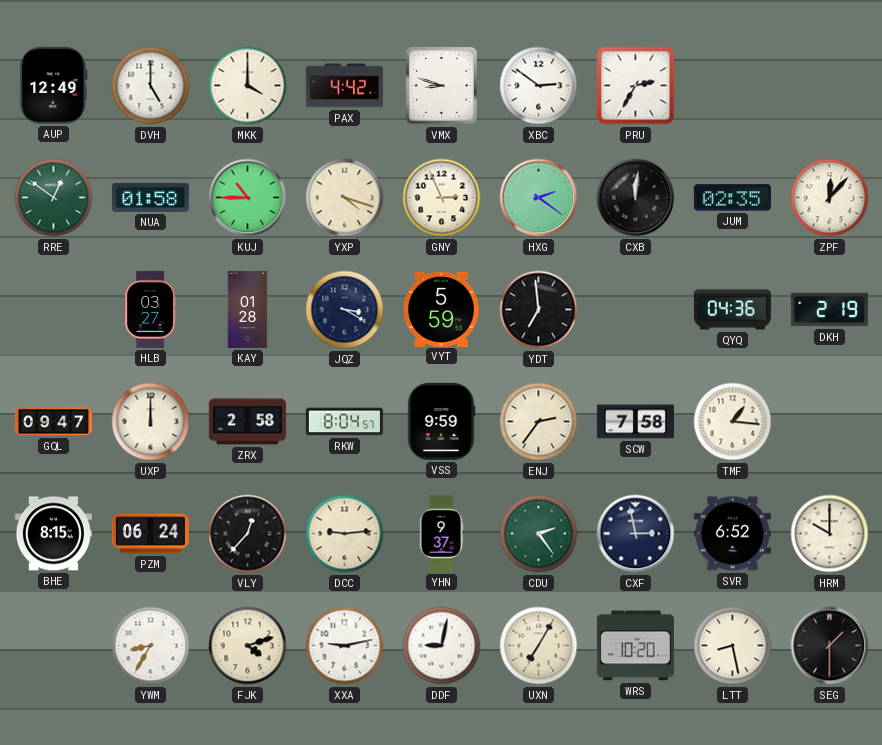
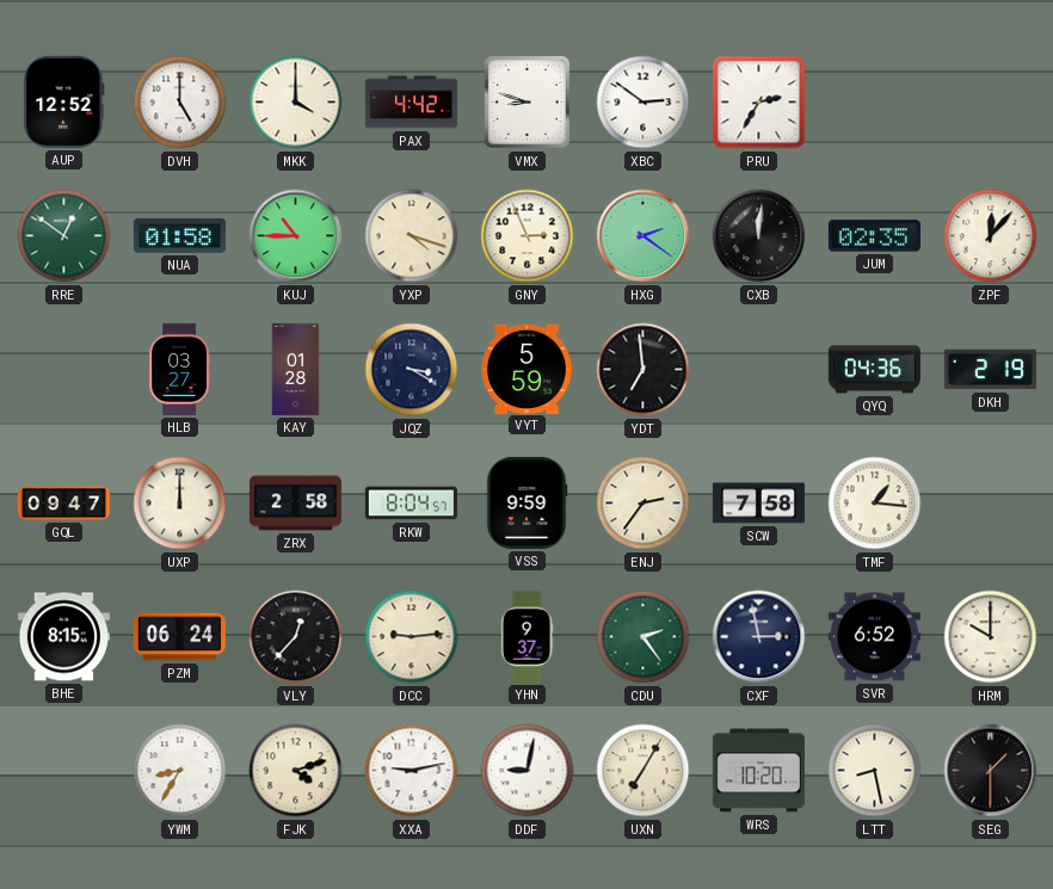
AUP: 12:49 -> 12:52 (64, 101)
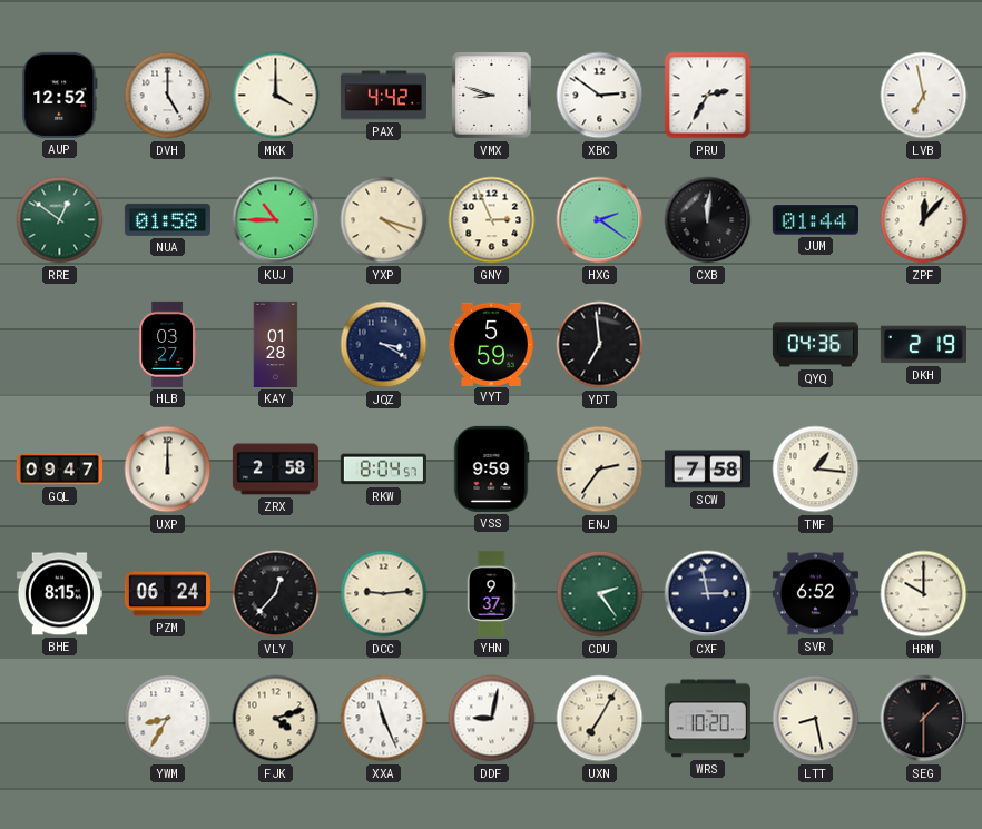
LVB: none -> 6:58 (924, 96)
JUM: 02:35 -> 01:44 (815, 220)
XXA: 9:13 -> 11:26 (384, 719)
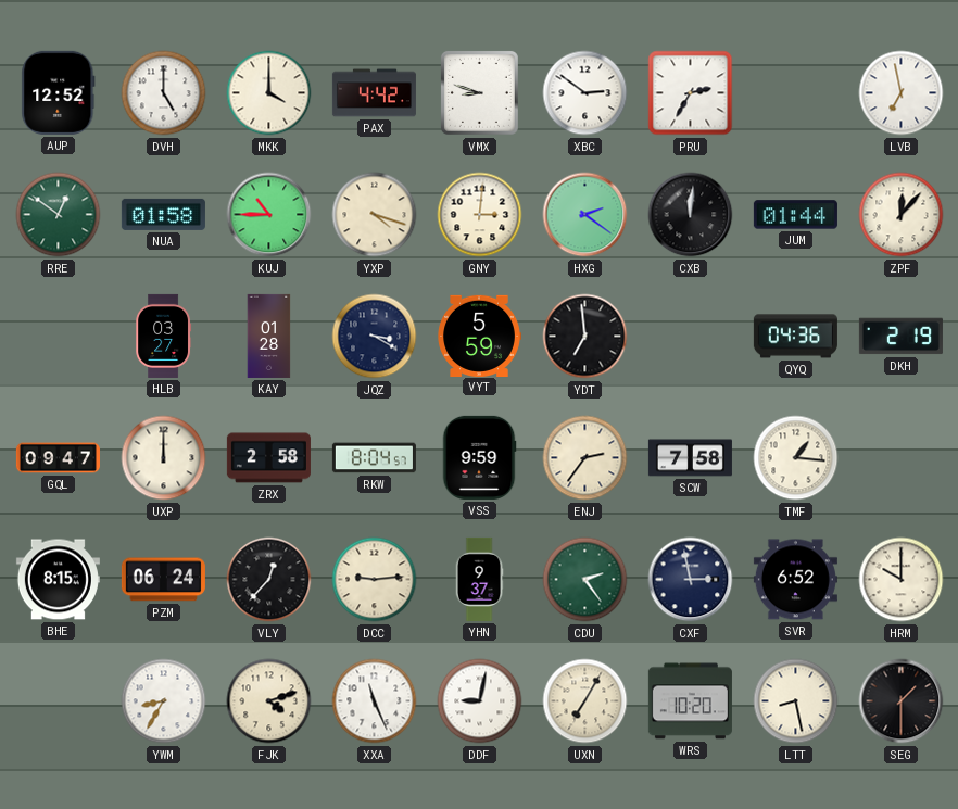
GNY: 2:56 -> 3:01 (480, 215)
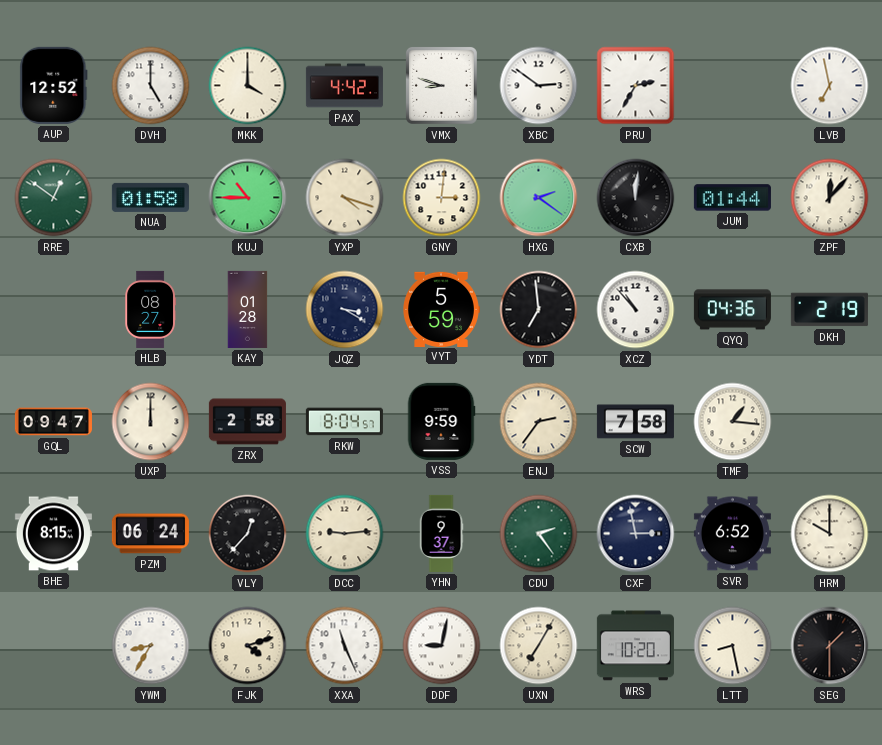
HLB: 03:27 -> 08:27 (151, 309)
XCZ: none -> 10:53 (636, 310)
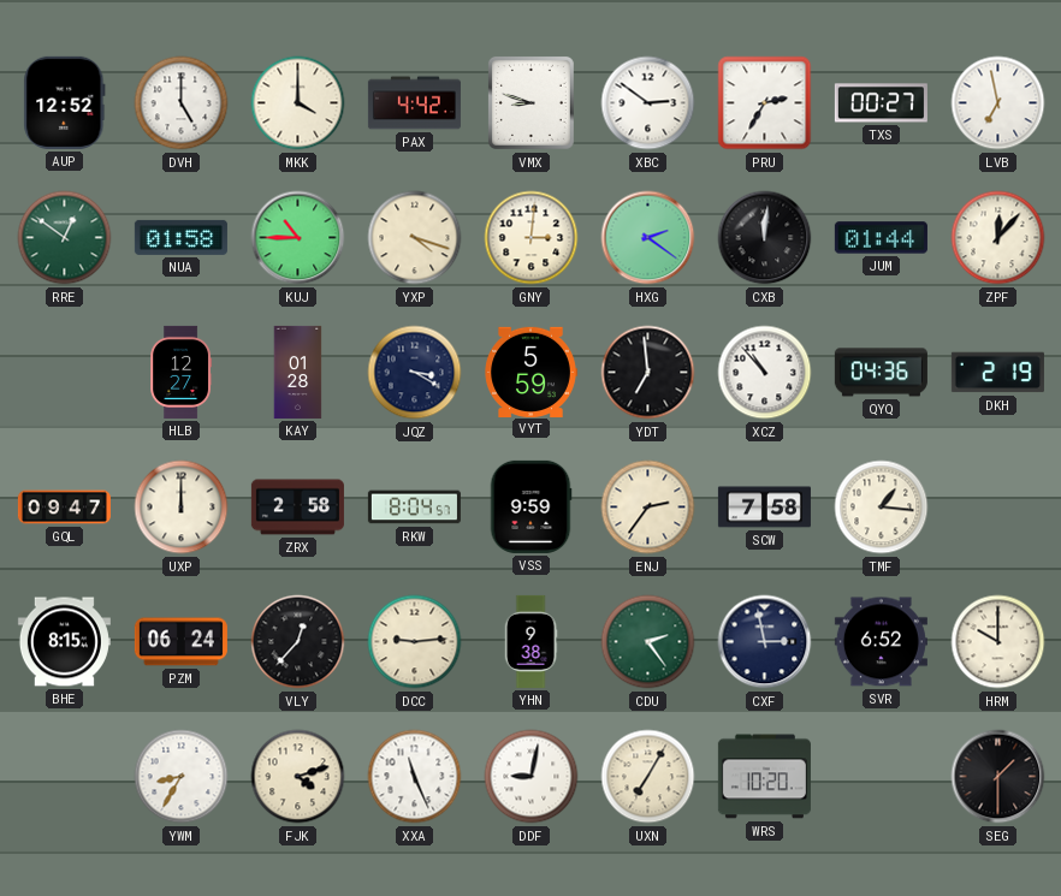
TXS: none -> 00:27 (881, 103)
HLB: 08:27 -> 12:27 (182, 372)
YHN: 9:37 -> 9:38 (530, 641)
LTT: 8:28 -> none (733, 646)
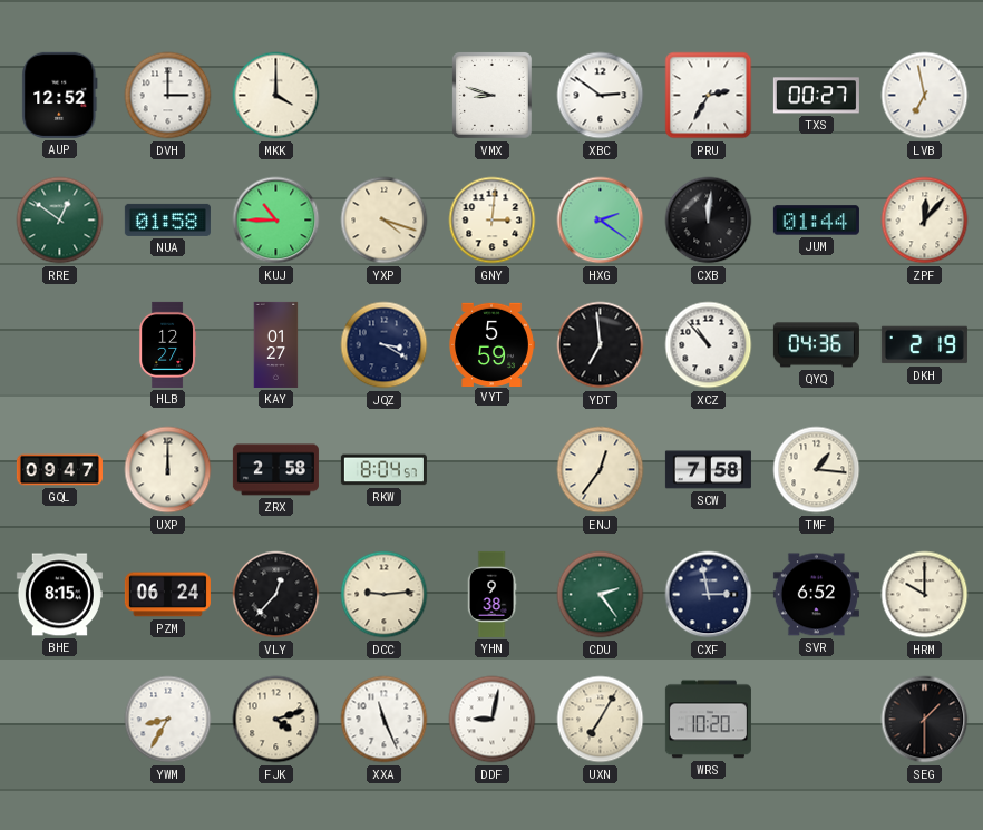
DVH: 5:00 -> 3:00 (168, 96)
PAX: 4:42 -> none (414, 103)
KAY: 01:28 -> 01:27 (276, 344)
VSS: 9:59 -> none (530, 506)
ENJ: 2:36 -> 12:36 (601, 470)
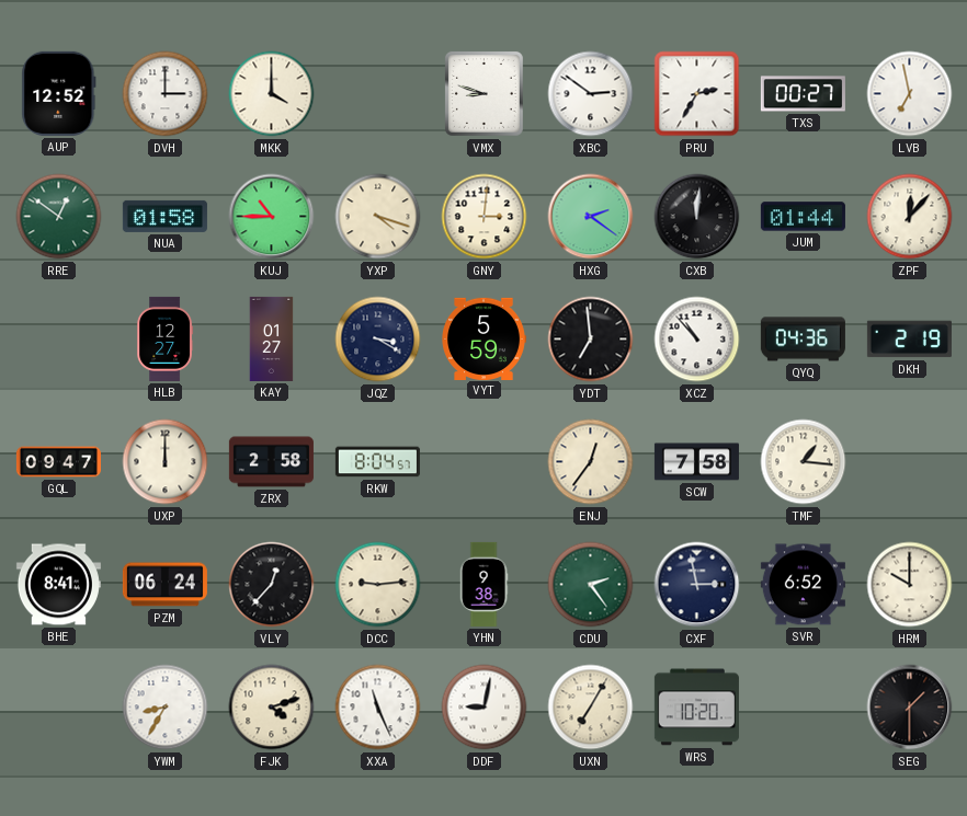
BHE: 8:15 -> 8:41 (58, 585)
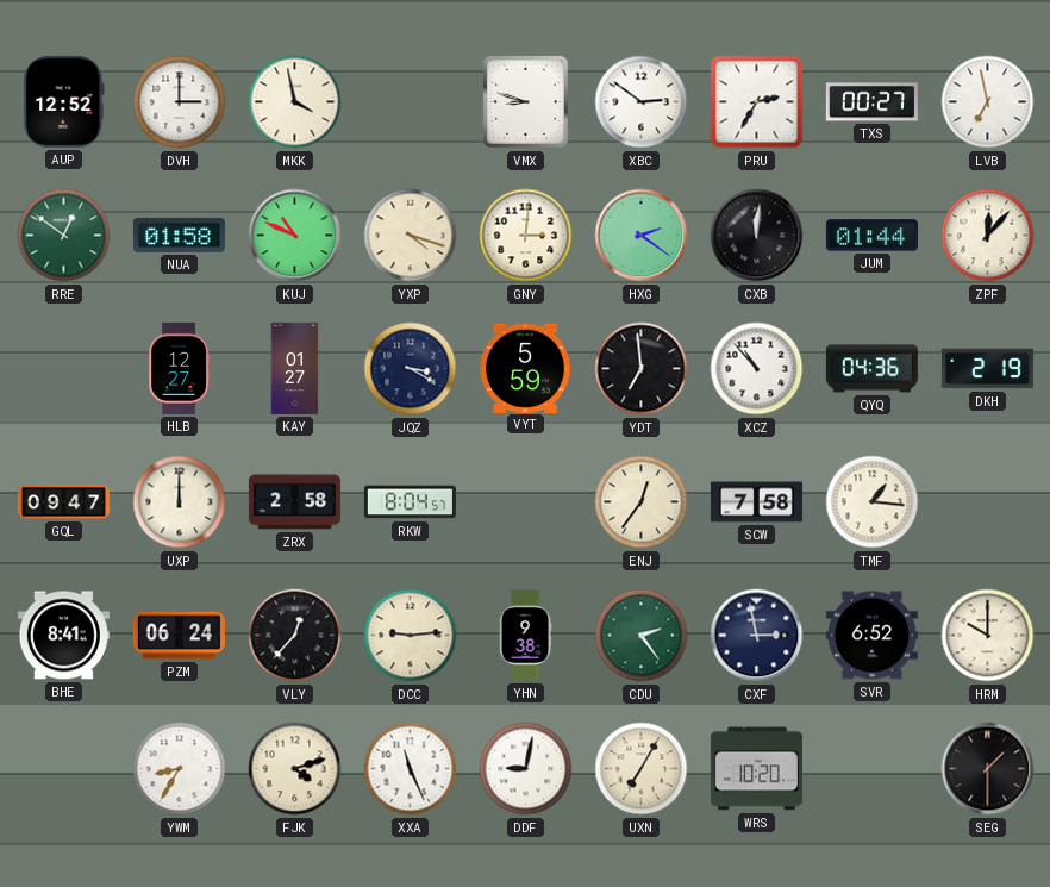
MKK: 4:00 -> 3:58 (295, 102)
KUJ: 10:45 -> 10:49 (295, 236)
